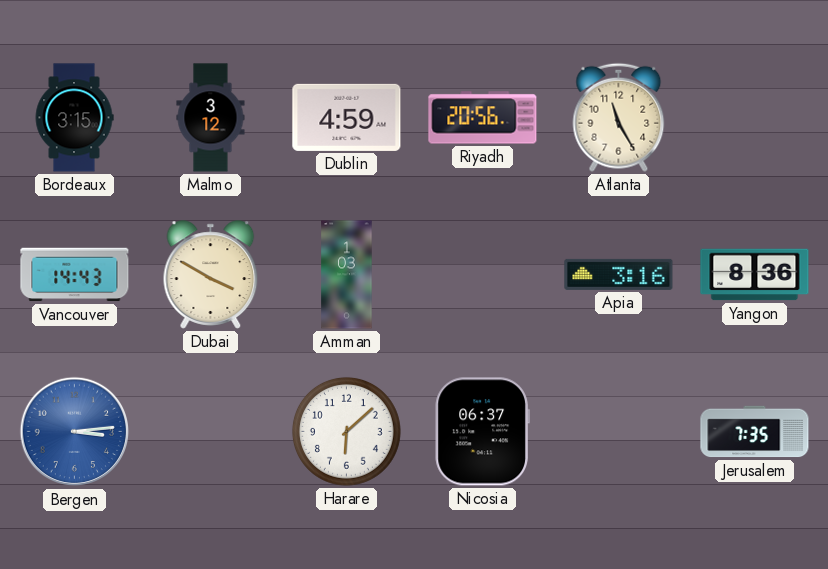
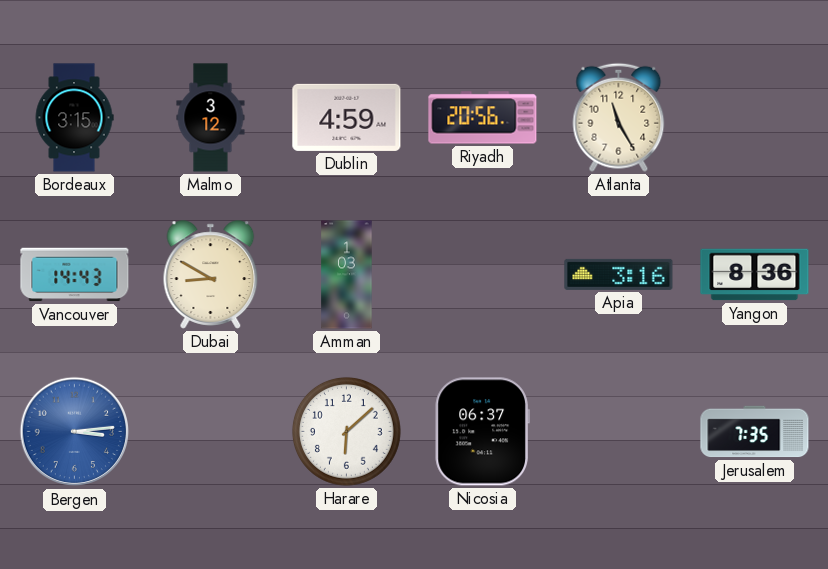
Dubai: 3:50 -> 8:50 (211, 275)
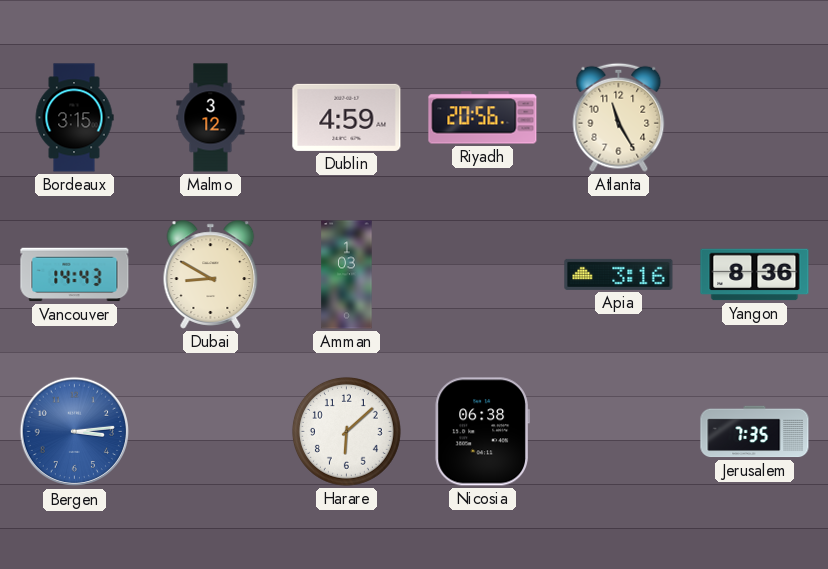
Nicosia: 06:37 -> 06:38 (482, 432)
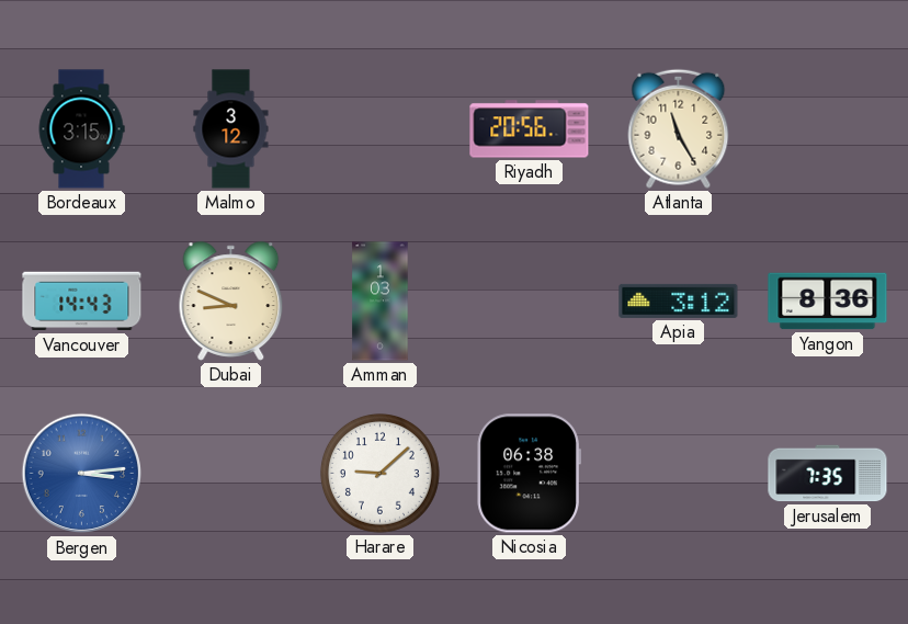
Dublin: 4:59 -> none (347, 117)
Dubai: 8:50 -> 8:49 (231, 302)
Apia: 3:16 -> 3:12 (679, 300)
Harare: 6:08 -> 9:08 (379, 473)
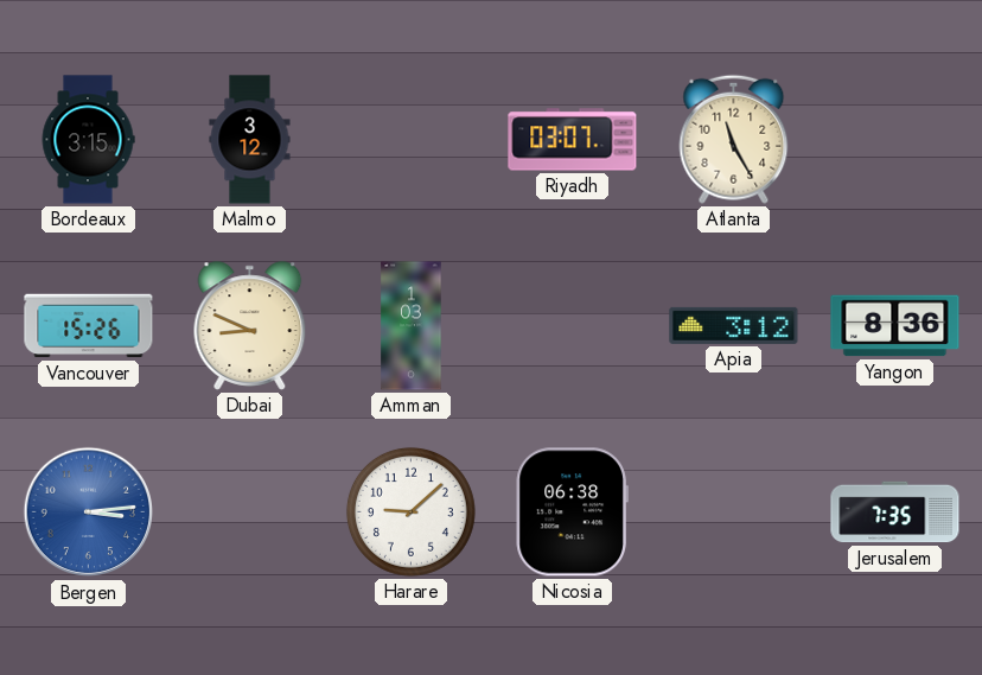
Riyadh: 20:56 -> 03:07 (573, 140)
Vancouver: 14:43 -> 15:26 (89, 326)
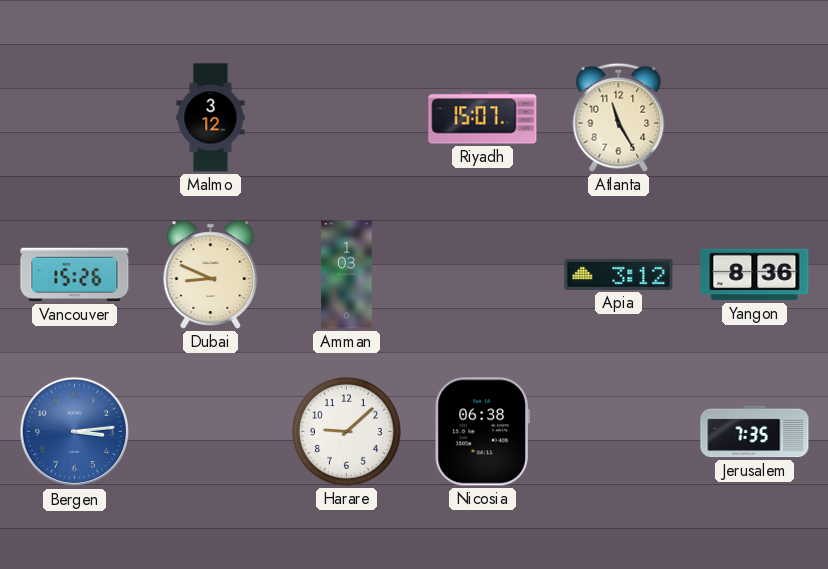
Bordeaux: 3:15 -> none (88, 140)
Riyadh: 03:07 -> 15:07 (483, 118)
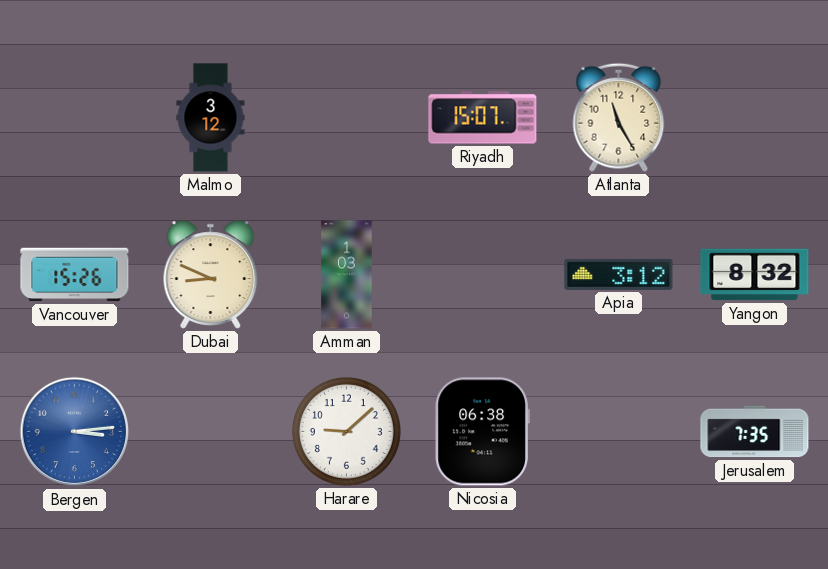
Yangon: 8:36 -> 8:32 (755, 275)
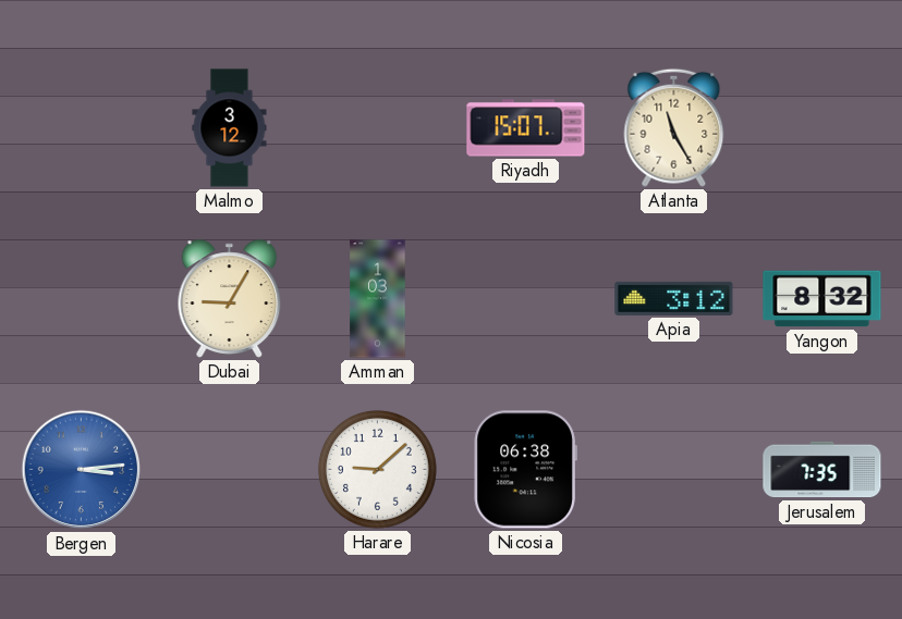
Vancouver: 15:26 -> none (75, 275)
Dubai: 8:49 -> 9:05 (230, 299)
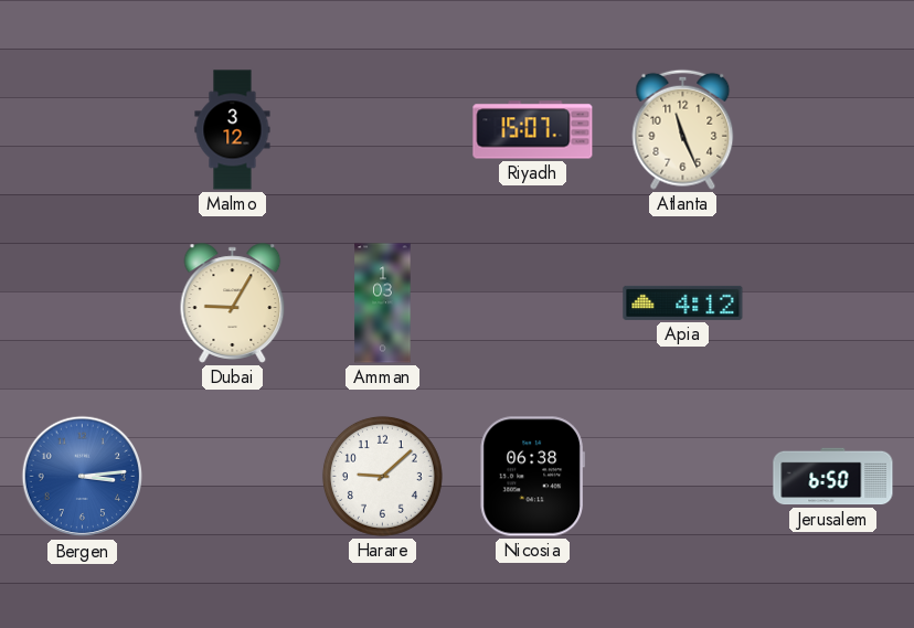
Atlanta: 11:25 -> 11:26 (683, 129)
Apia: 3:12 -> 4:12 (683, 302)
Yangon: 8:32 -> none (822, 299)
Jerusalem: 7:35 -> 6:50 (833, 477)
